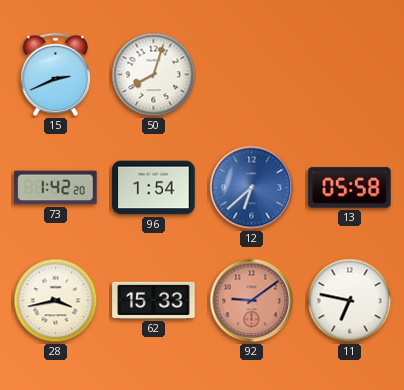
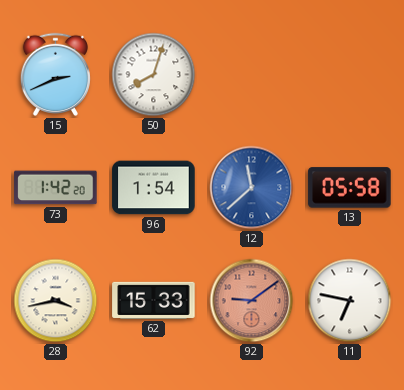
12: 6:38 -> 11:38 (252, 188)
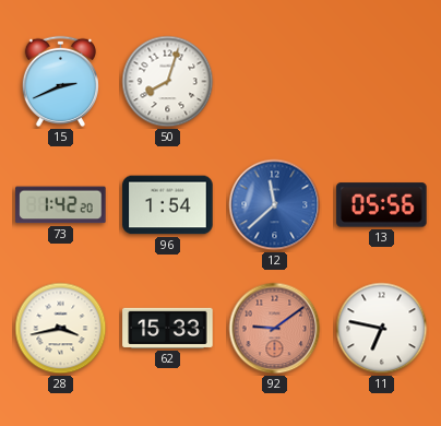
13: 05:58 -> 05:56 (382, 205)
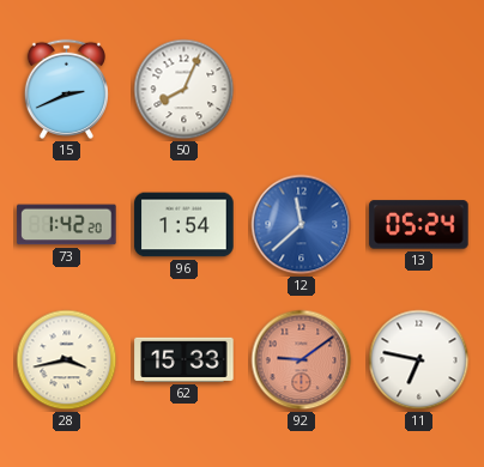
50: 8:03 -> 8:04 (184, 90)
13: 05:56 -> 05:24 (419, 225)
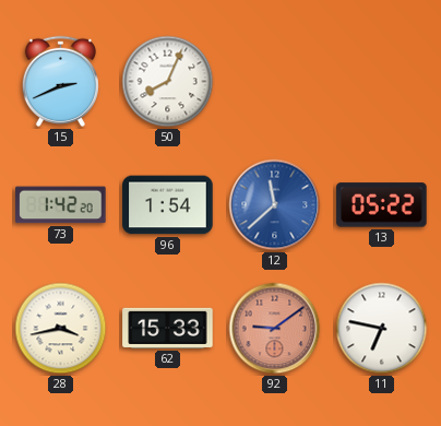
13: 05:24 -> 05:22 (382, 205)
